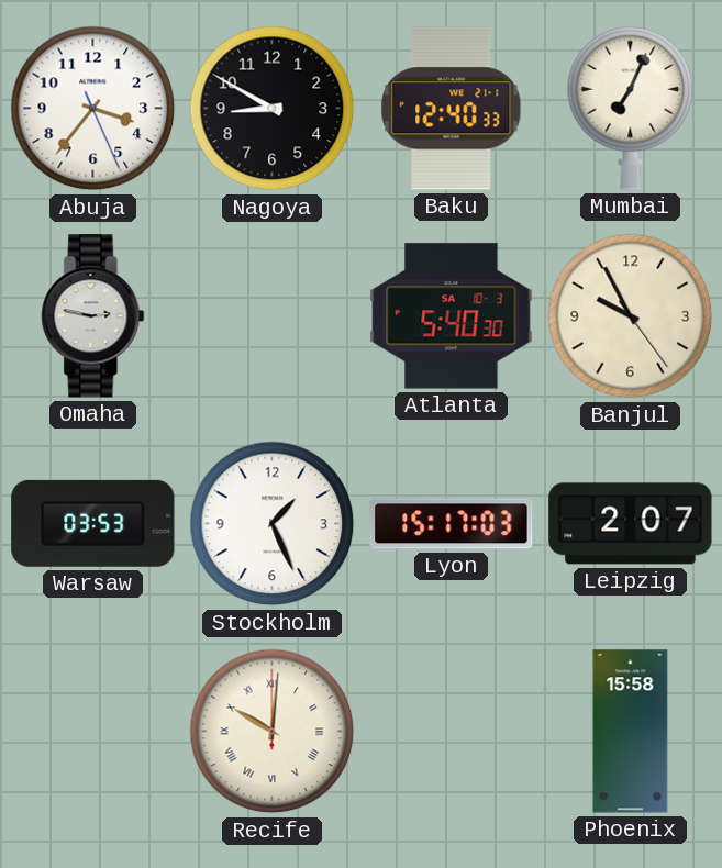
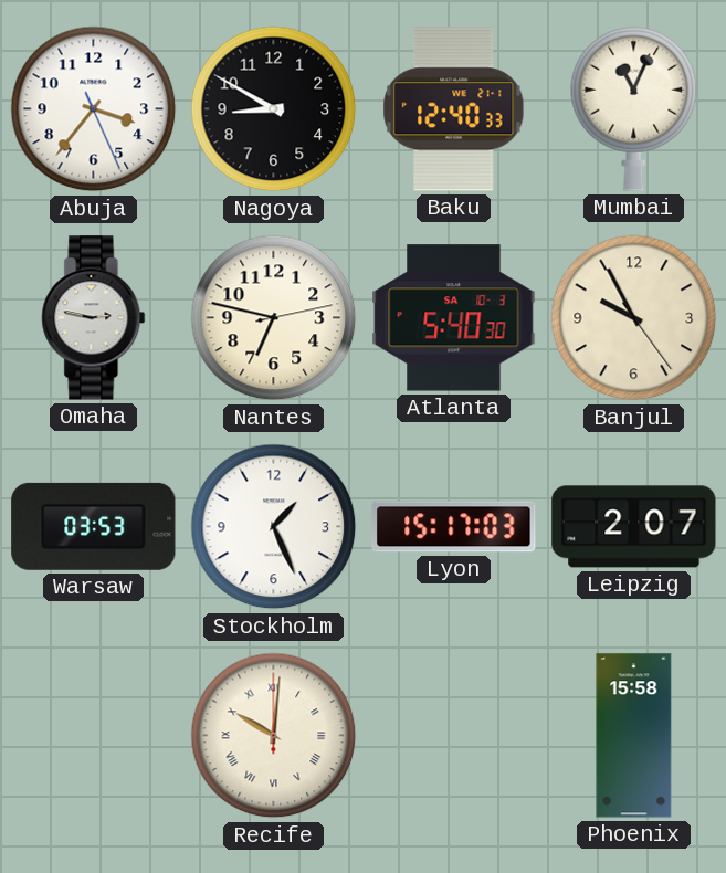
Mumbai: 7:04 -> 11:04 (634, 108)
Nantes: none -> 6:47 (274, 318)
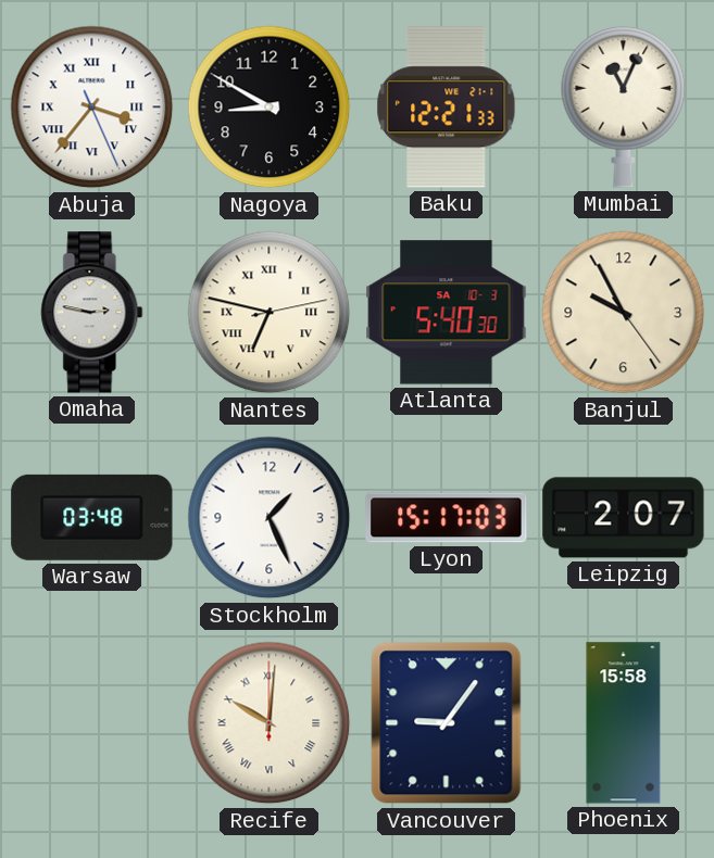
Abuja numerals: Arabic -> Roman (92, 108)
Baku: 12:40 -> 12:21 (447, 108)
Nantes numerals: Arabic -> Roman (270, 313)
Warsaw: 03:53 -> 03:48 (92, 517)
Vancouver: none -> 9:06 (447, 723)
